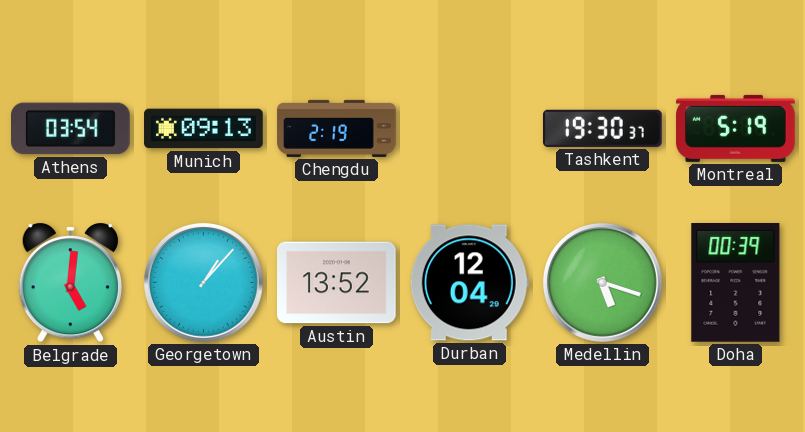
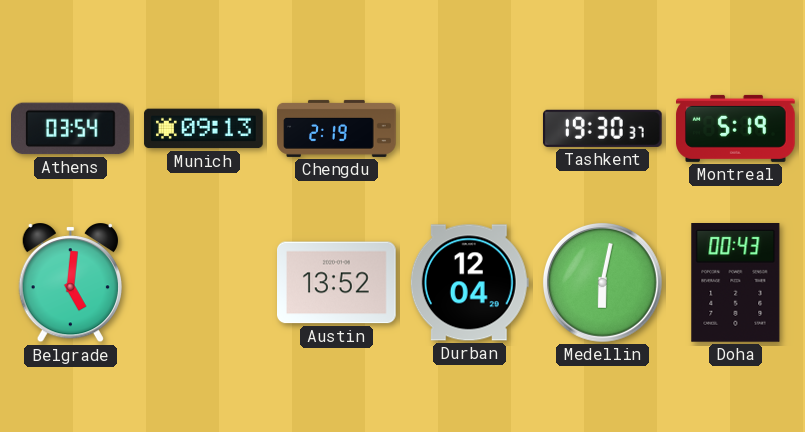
Georgetown: 1:07 -> none (204, 283)
Medellin: 5:18 -> 6:02 (603, 283)
Doha: 00:39 -> 00:43 (736, 283)
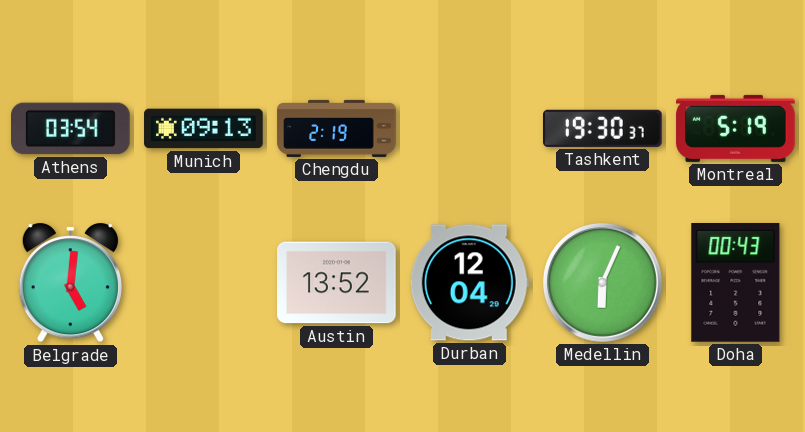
Medellin: 6:02 -> 6:04 (603, 283)
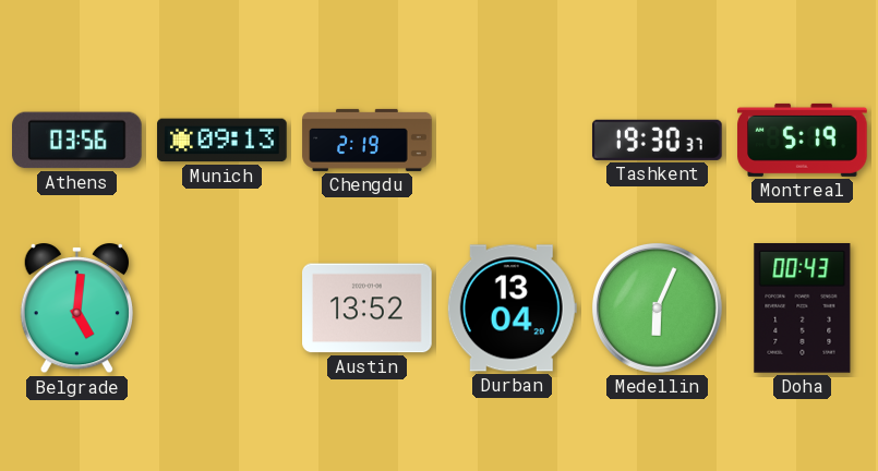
Athens: 03:54 -> 03:56 (77, 141)
Durban: 12:04 -> 13:04 (512, 309)
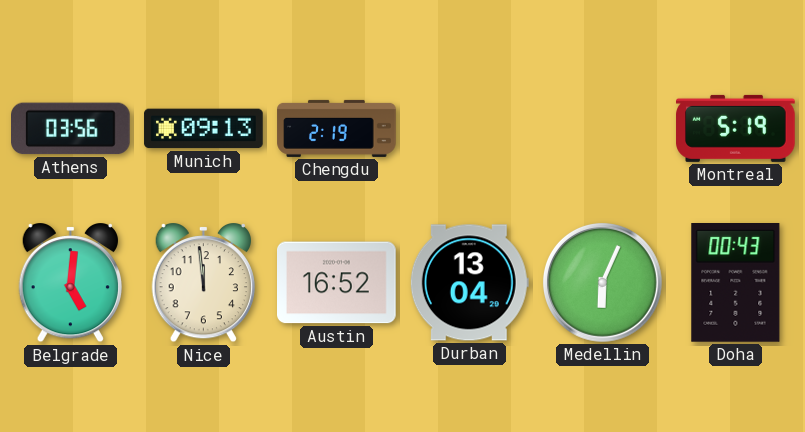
Tashkent: 19:30 -> none (657, 140)
Nice: none -> 11:59 (203, 283)
Austin: 13:52 -> 16:52 (337, 283)
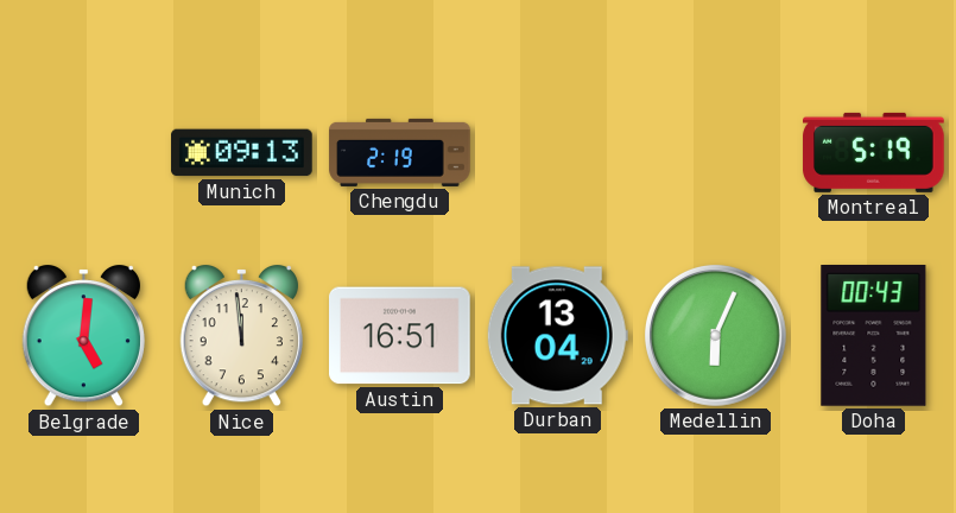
Athens: 03:56 -> none (71, 129)
Austin: 16:52 -> 16:51 (400, 336)
